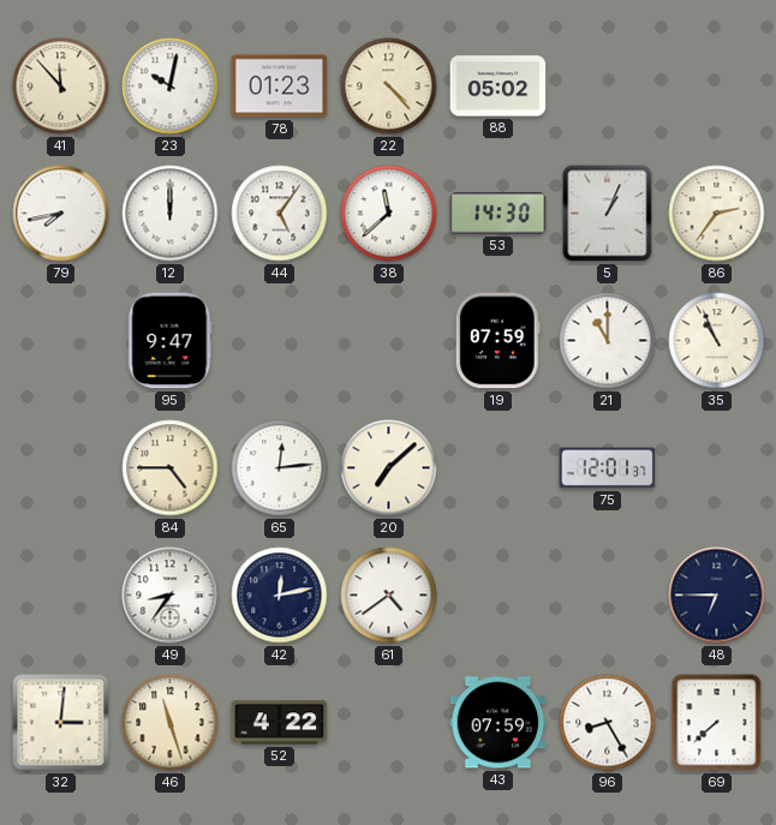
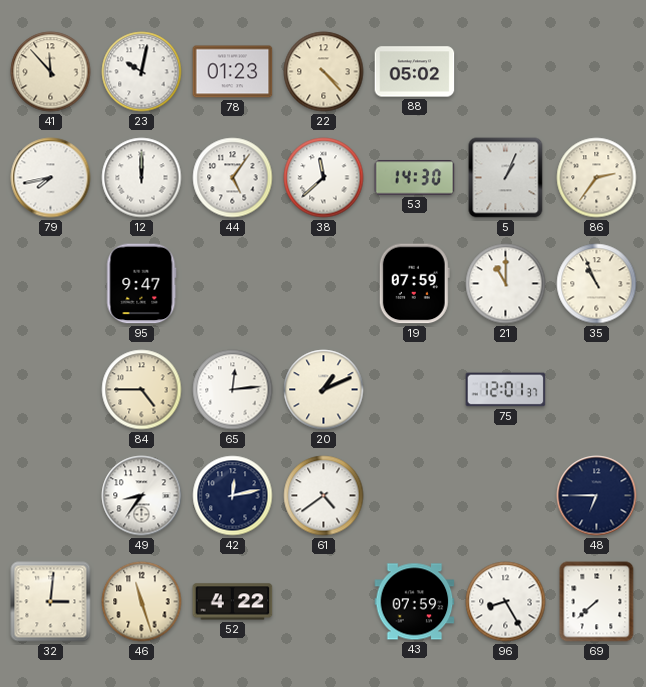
20: 7:08 -> 1:11 (324, 390)
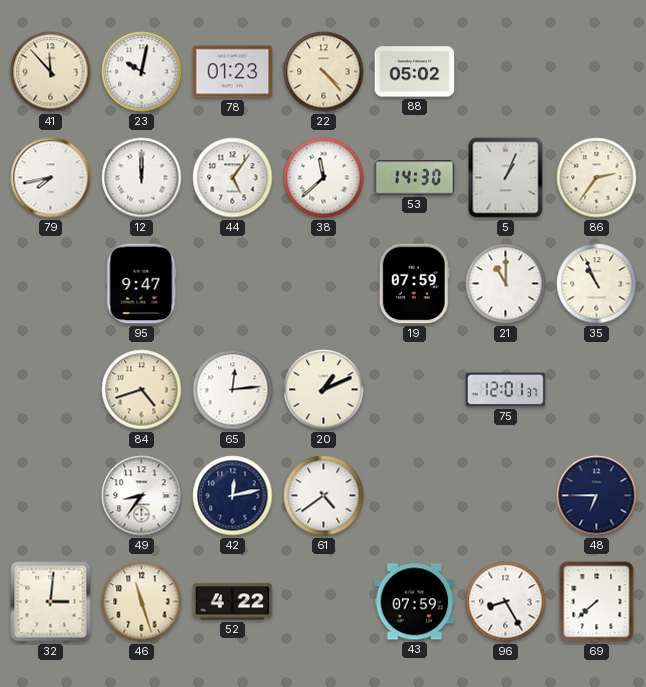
84: 4:45 -> 4:42 (142, 390)
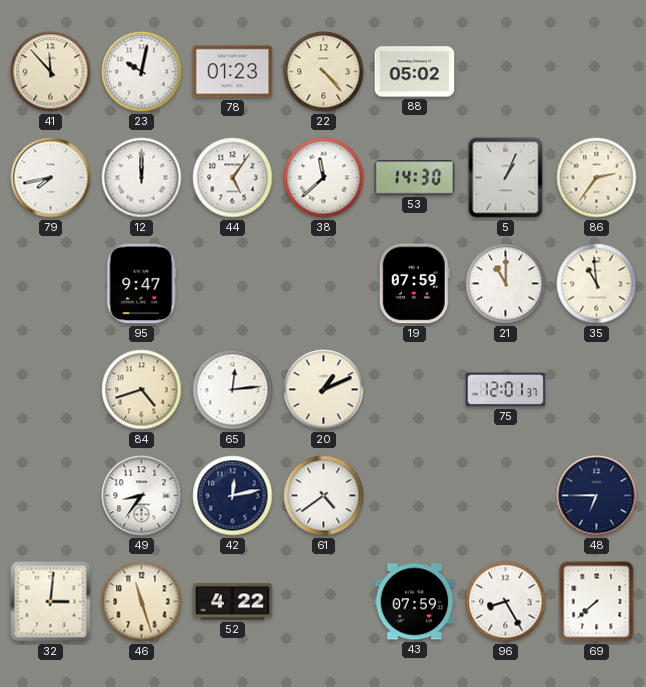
35: 10:56 -> 10:59 (597, 284)
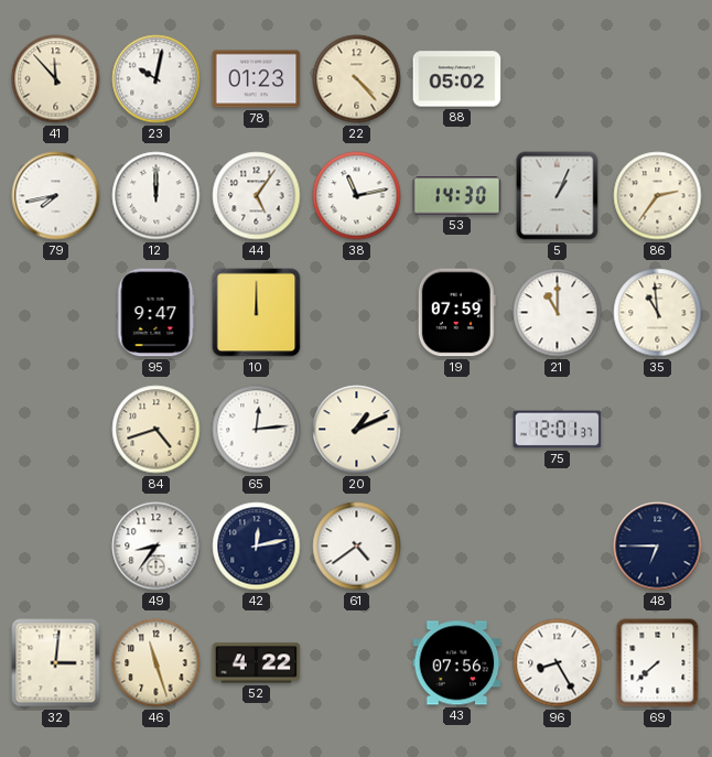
38: 11:38 -> 11:13 (357, 196)
10: none -> 12:00 (257, 313)
43: 07:59 -> 07:56 (457, 663)
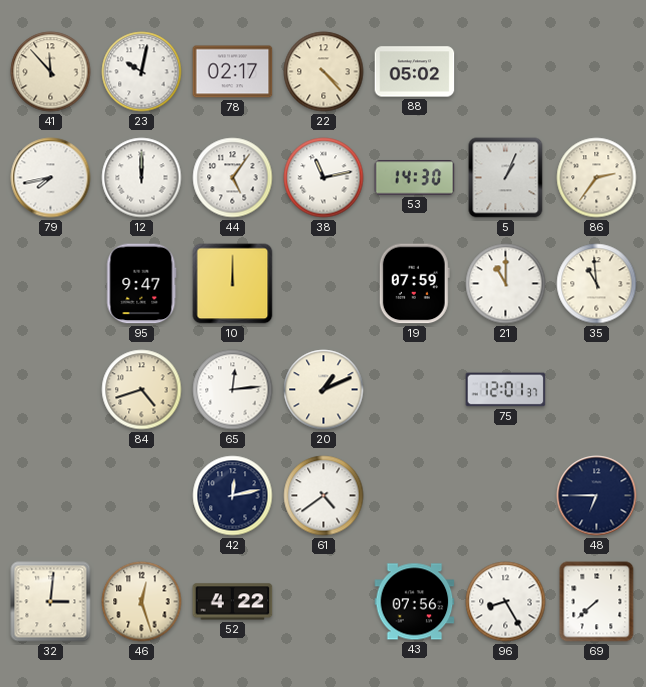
78: 01:23 -> 02:17 (233, 72)
49: 8:36 -> none (157, 547)
46: 11:27 -> 12:27 (142, 602)
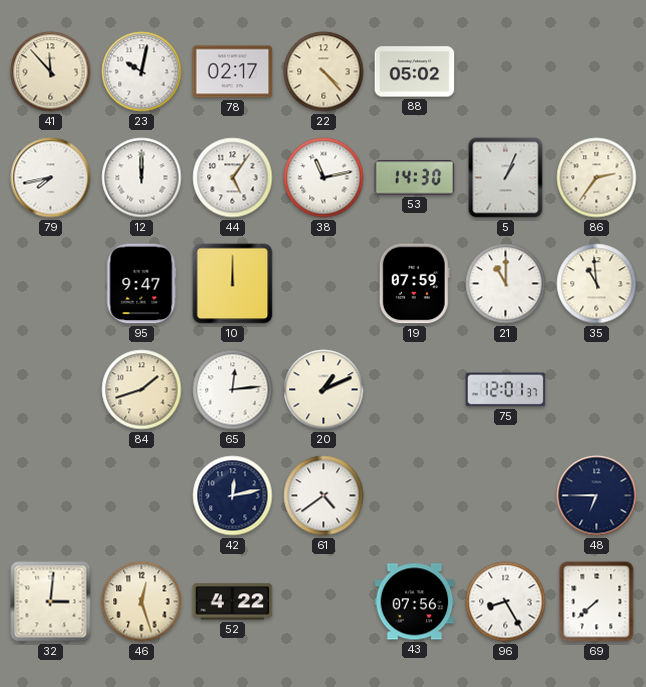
84: 4:42 -> 1:42 (142, 390)
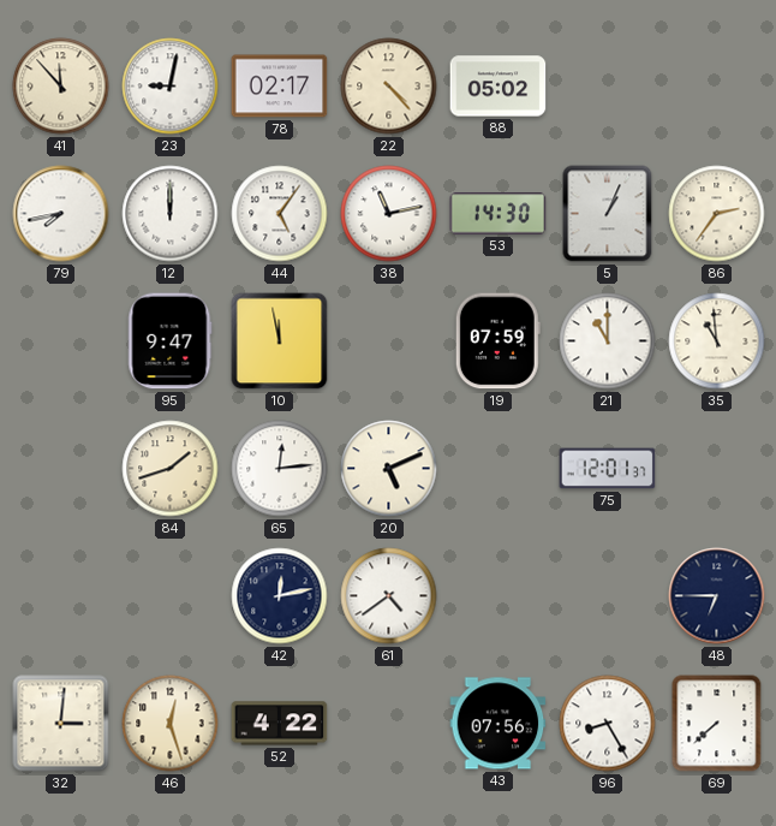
23: 10:02 -> 9:02 (171, 87)
10: 12:00 -> 11:58 (280, 341)
20: 1:11 -> 5:11 (389, 469)
